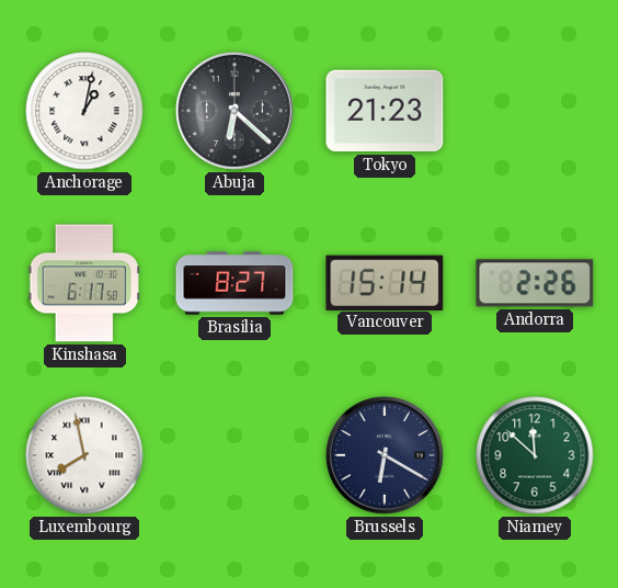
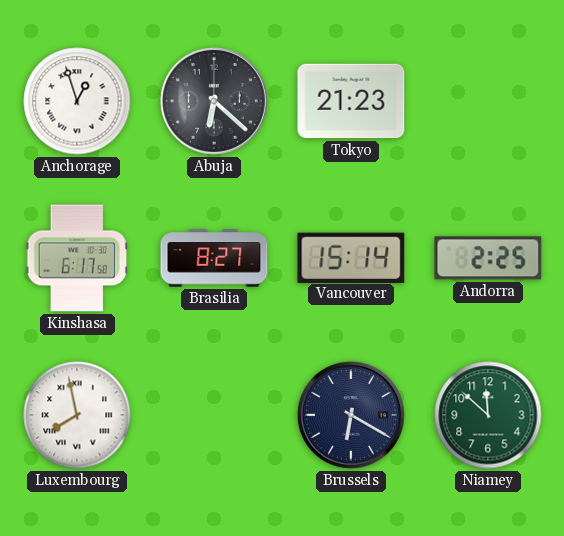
Anchorage: 1:02 -> 12:57 (77, 101)
Andorra: 2:26 -> 2:25 (488, 258)
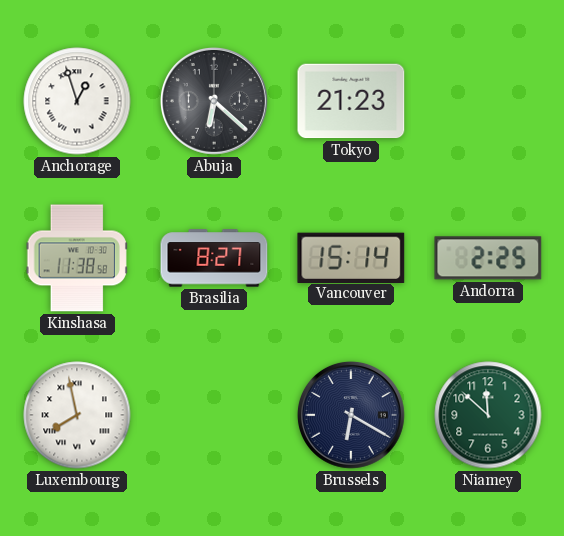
Kinshasa: 6:17 -> 11:38 (77, 258)
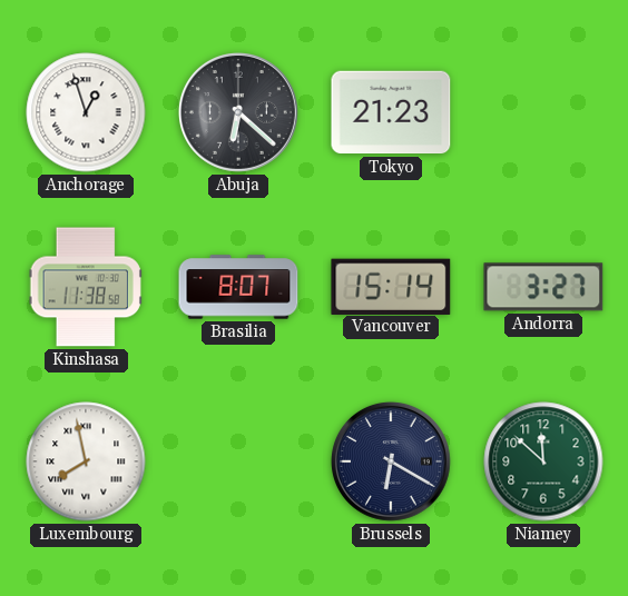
Brasilia: 8:27 -> 8:07 (238, 287)
Andorra: 2:25 -> 3:27 (543, 287)
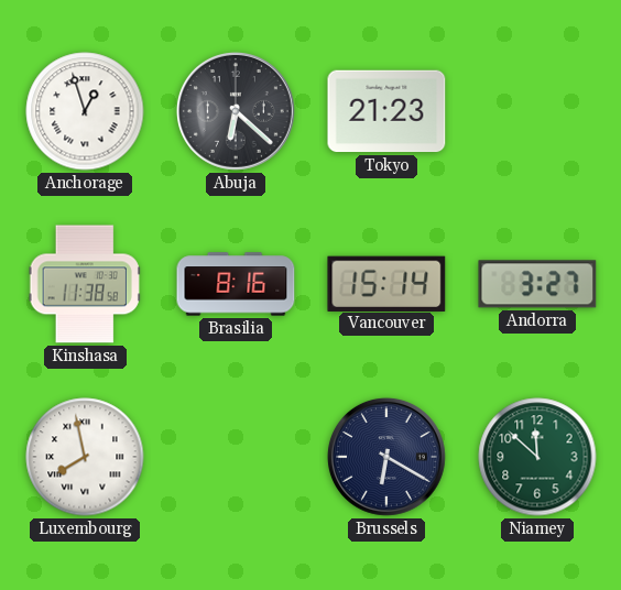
Brasilia: 8:07 -> 8:16 (236, 284)
